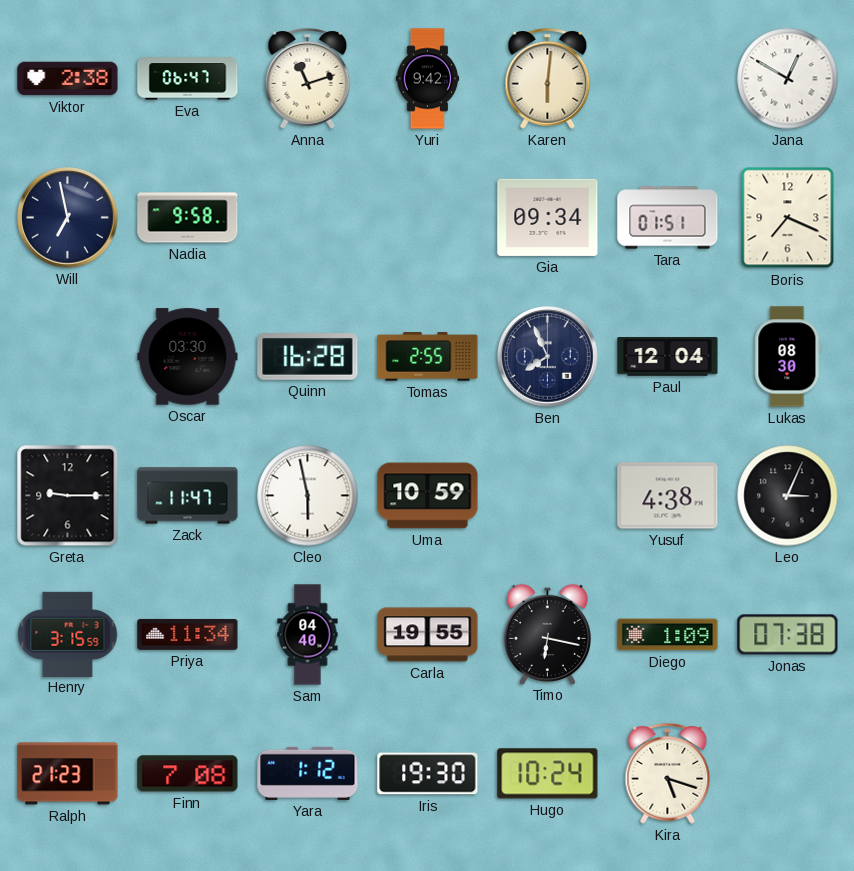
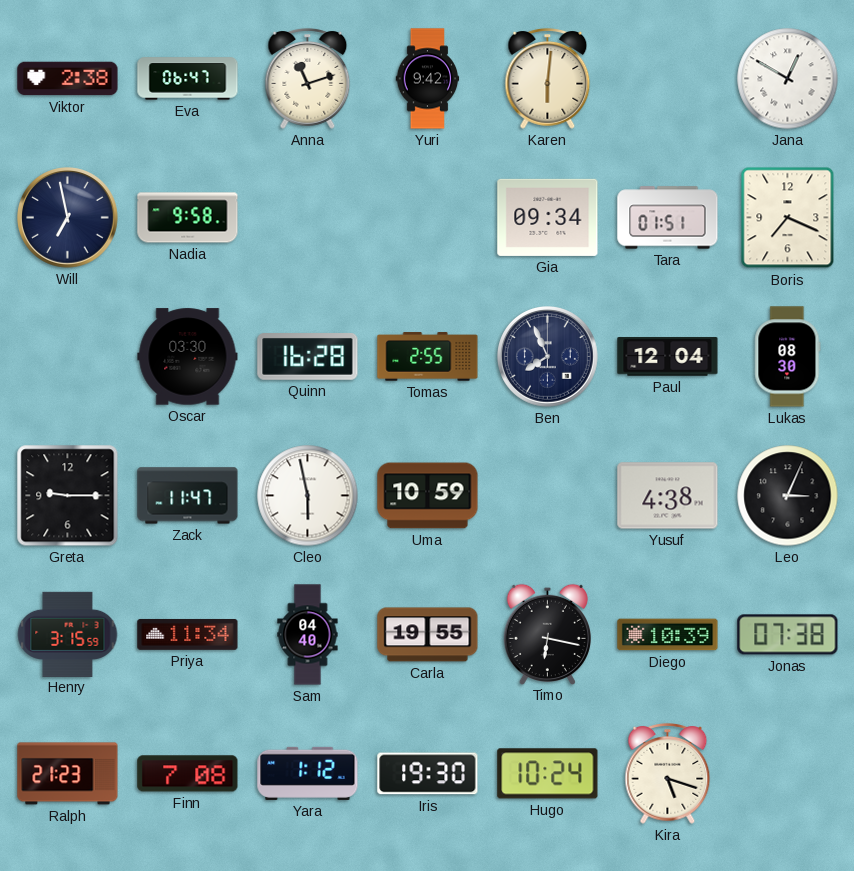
Diego: 1:09 -> 10:39 (668, 635)
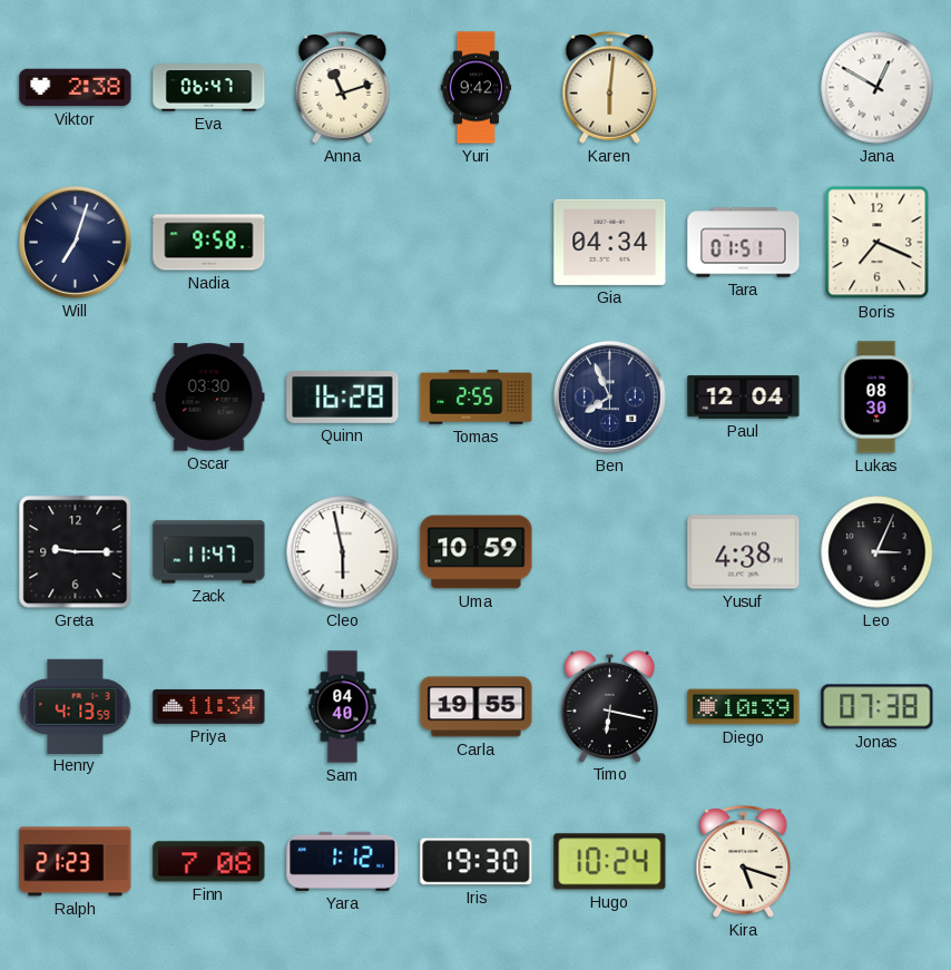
Will: 6:58 -> 7:03 (76, 243)
Gia: 09:34 -> 04:34 (610, 242)
Henry: 3:15 -> 4:13 (76, 706)
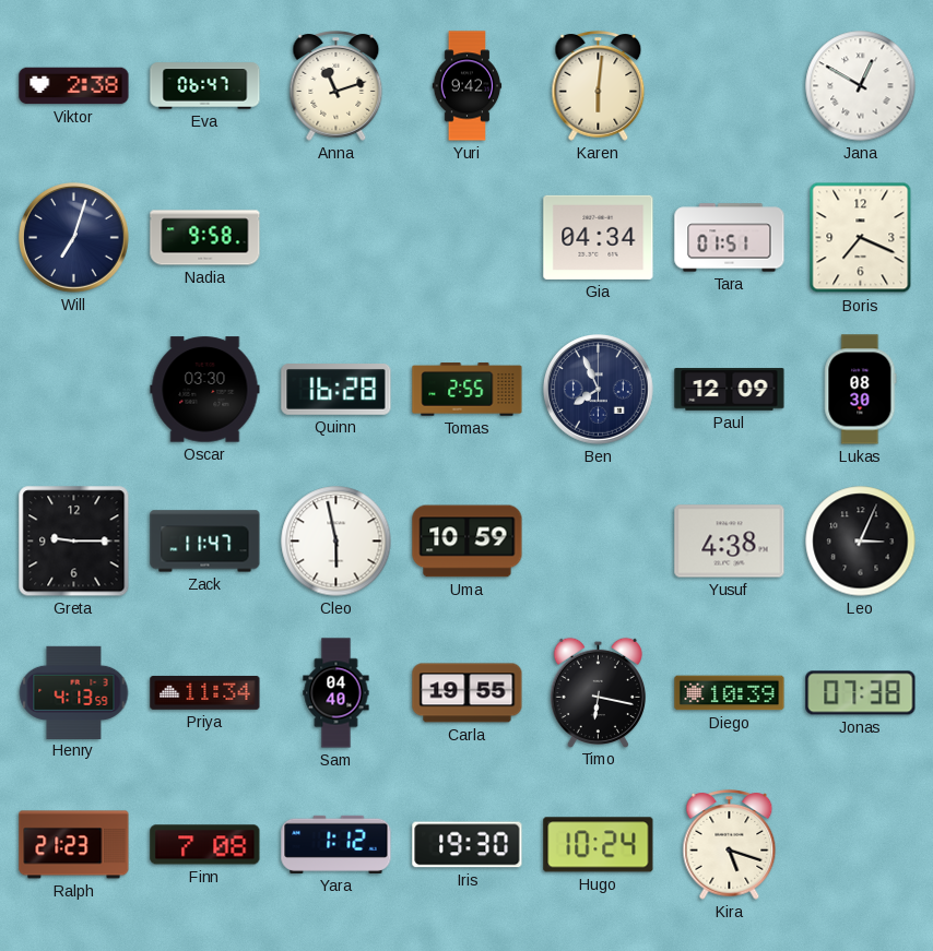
Paul: 12:04 -> 12:09 (730, 390)
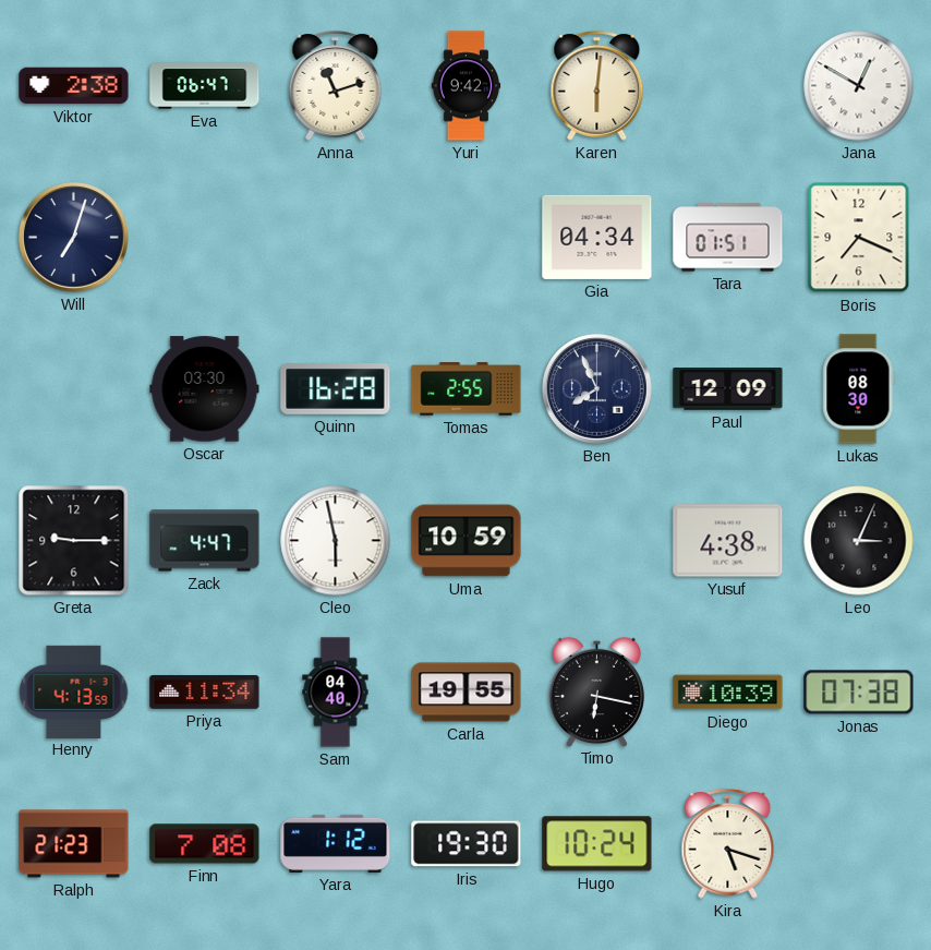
Nadia: 9:58 -> none (205, 238)
Zack: 11:47 -> 4:47 (205, 541)
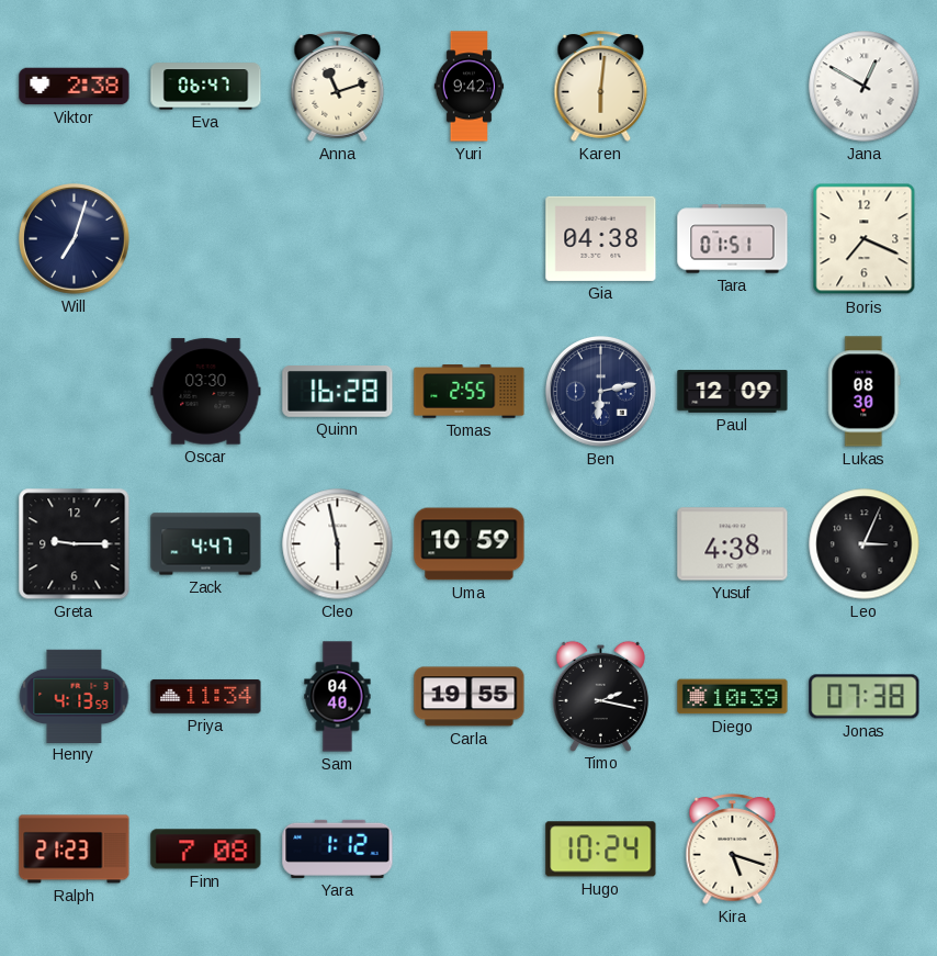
Gia: 04:34 -> 04:38 (601, 238)
Ben: 7:56 -> 6:13 (601, 392)
Timo: 6:17 -> 2:17 (600, 696)
Iris: 19:30 -> none (467, 844)
